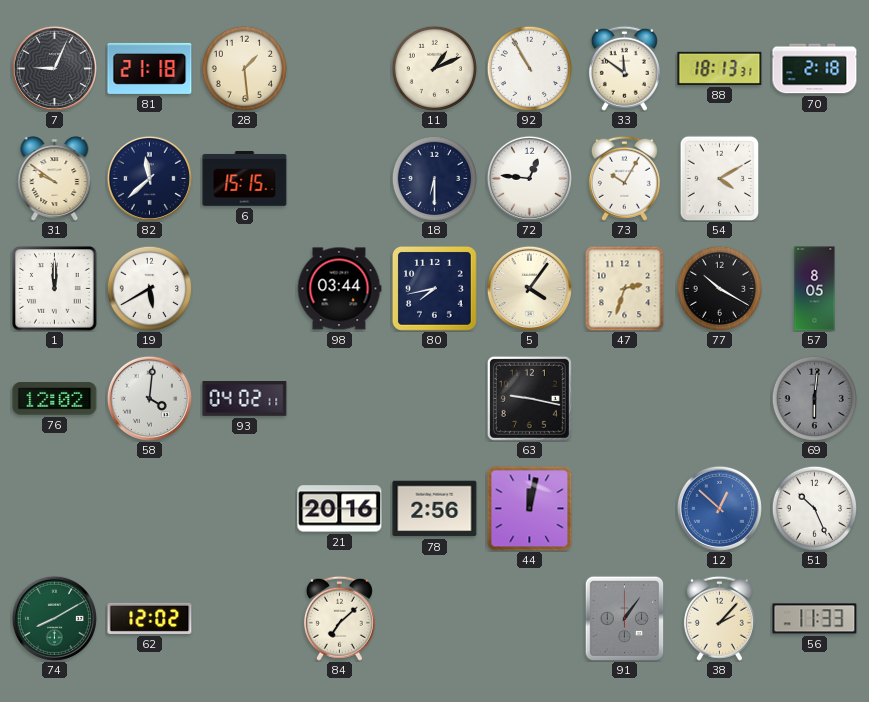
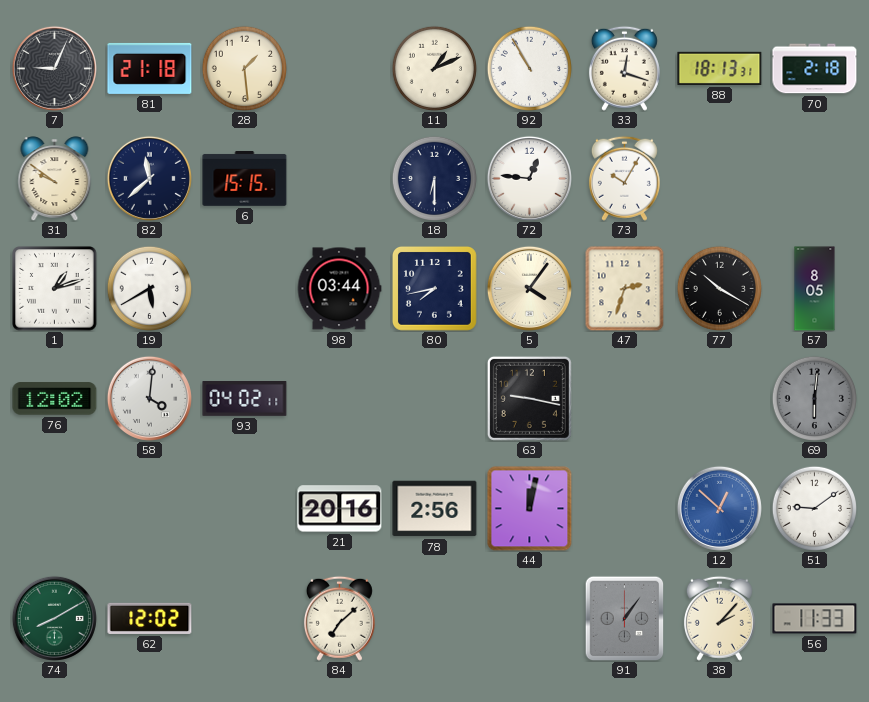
33: 11:51 -> 12:18 (624, 68)
54: 4:10 -> none (720, 178)
1: 12:00 -> 1:12 (55, 289)
51: 10:26 -> 9:09 (814, 508)
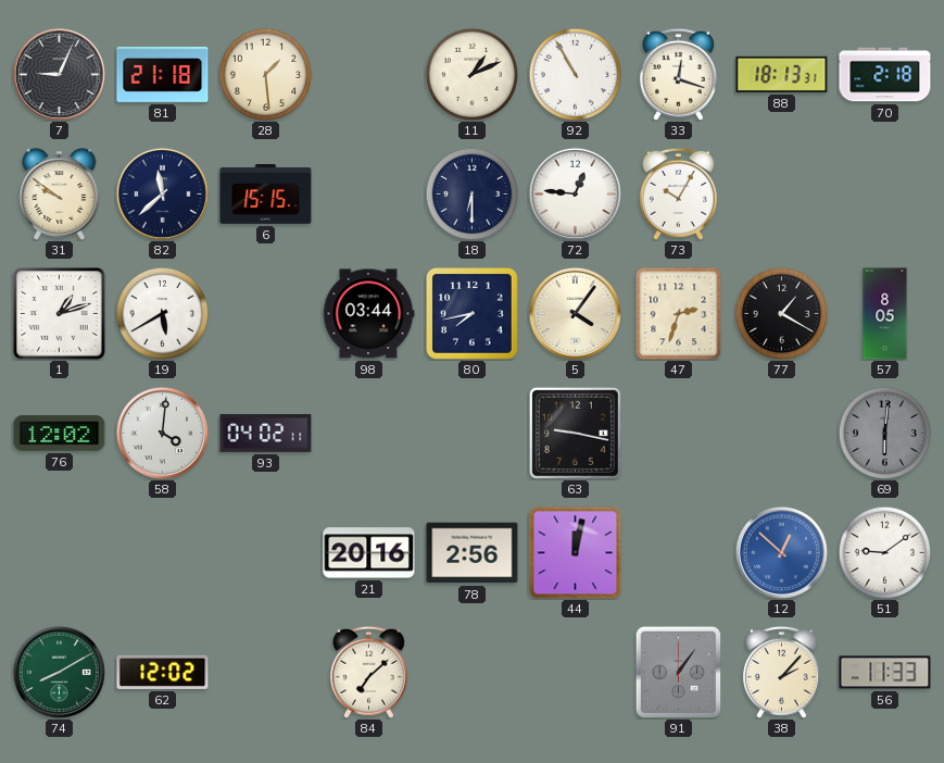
77: 10:20 -> 1:20 (781, 313)
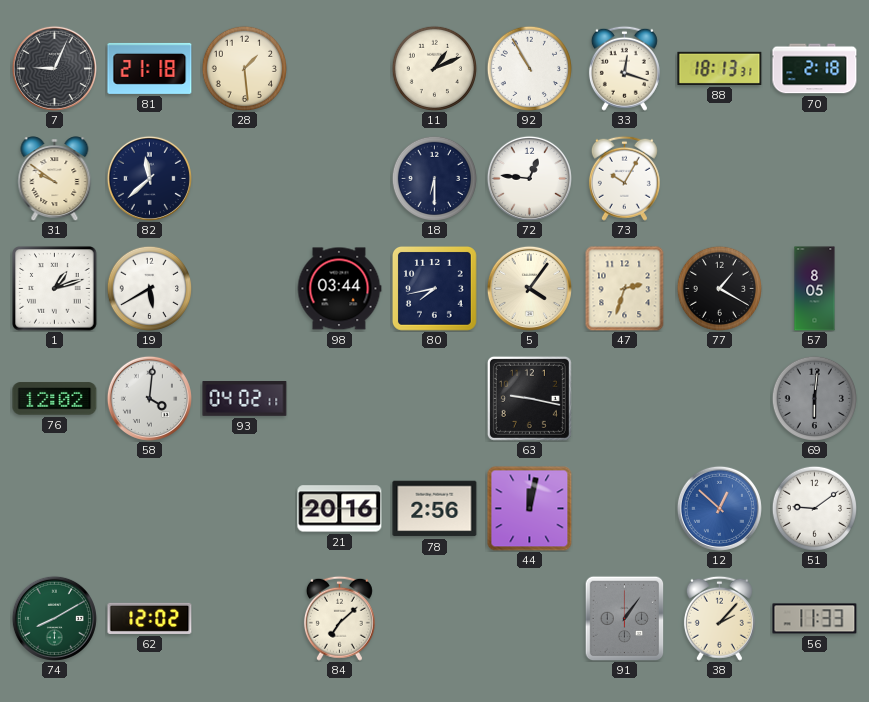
6: 15:15 -> none (266, 195)
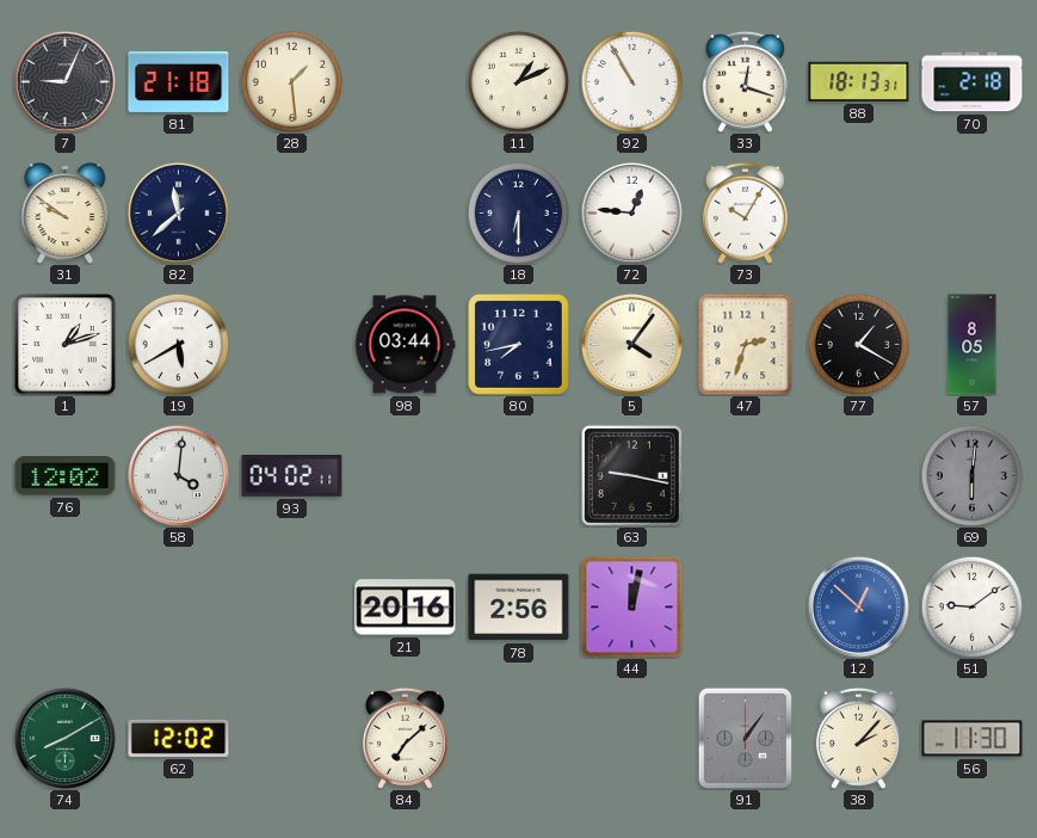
56: 11:33 -> 11:30 (973, 739)
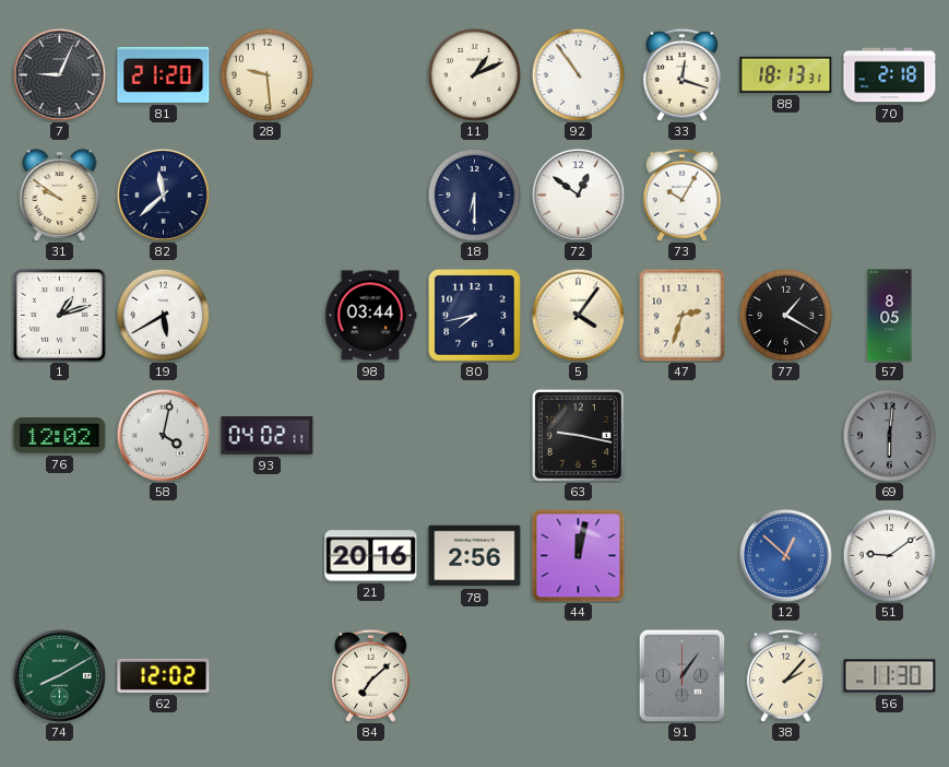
81: 21:18 -> 21:20 (164, 74)
28: 1:29 -> 9:29 (266, 74)
92: 10:55 -> 10:54 (578, 74)
72: 12:46 -> 12:51 (578, 194)
58: 4:01 -> 4:02 (163, 435)
